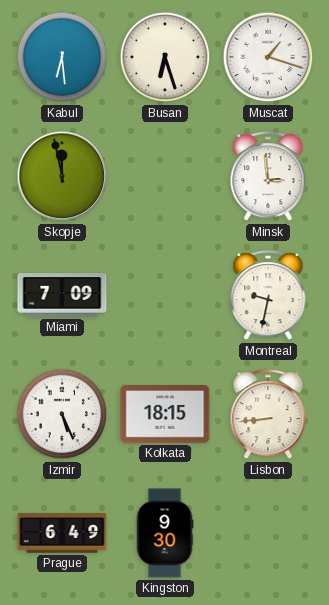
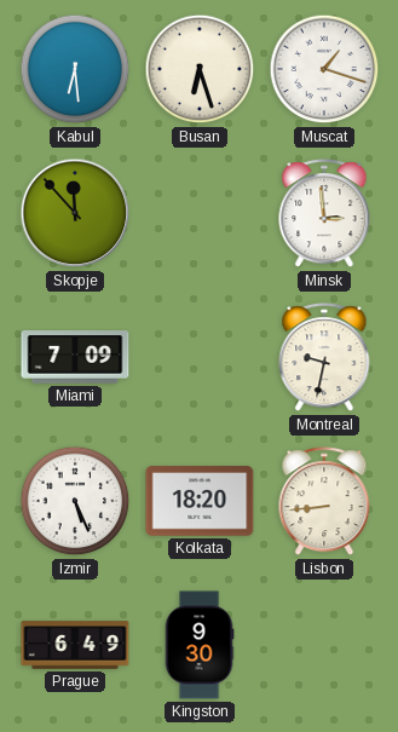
Skopje: 11:58 -> 11:53 (75, 213)
Kolkata: 18:15 -> 18:20 (200, 501)
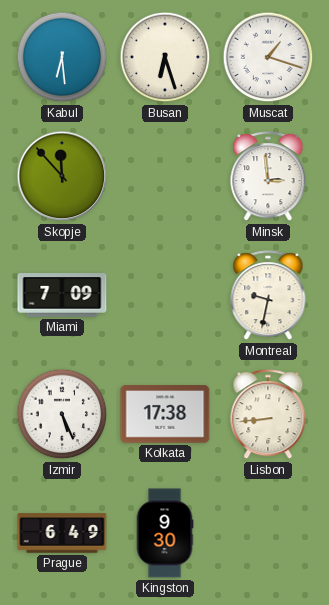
Kolkata: 18:20 -> 17:38 (165, 414)
